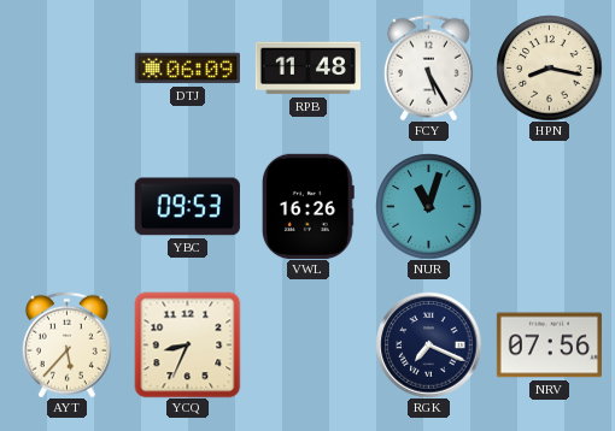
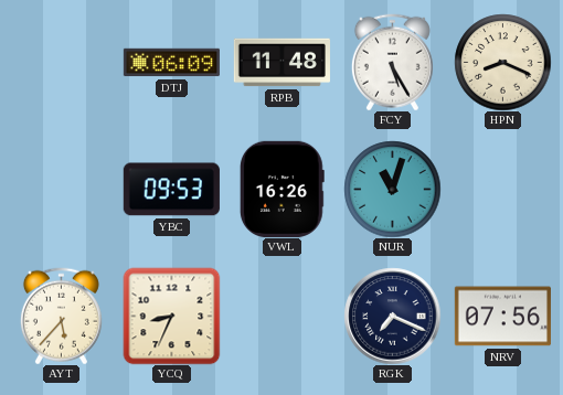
HPN: 8:17 -> 8:19 (502, 62)
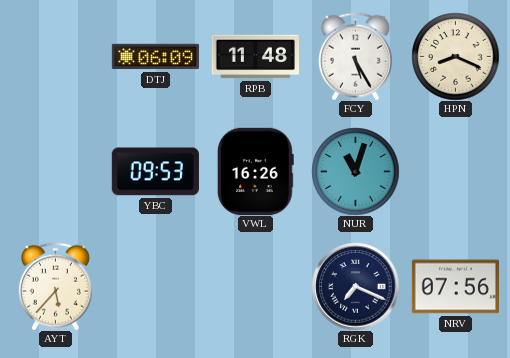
YCQ: 8:34 -> none (171, 316)
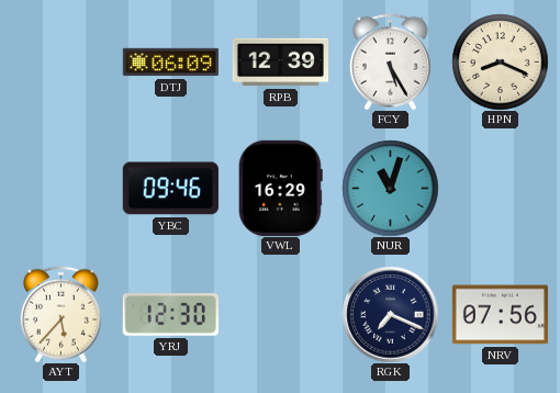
RPB: 11:48 -> 12:39 (280, 63)
YBC: 09:53 -> 09:46 (170, 189)
VWL: 16:26 -> 16:29 (280, 188)
YRJ: none -> 12:30 (170, 315)
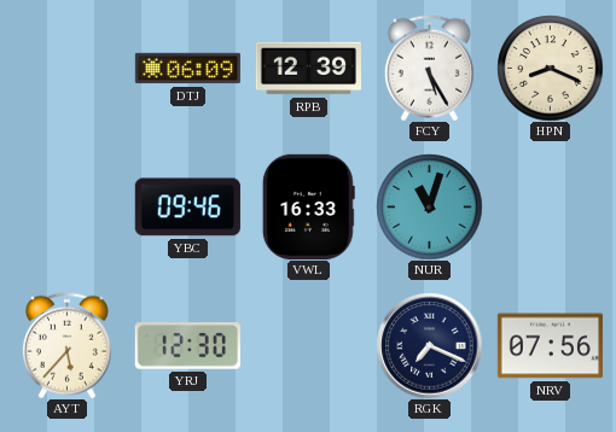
VWL: 16:29 -> 16:33 (308, 206)
